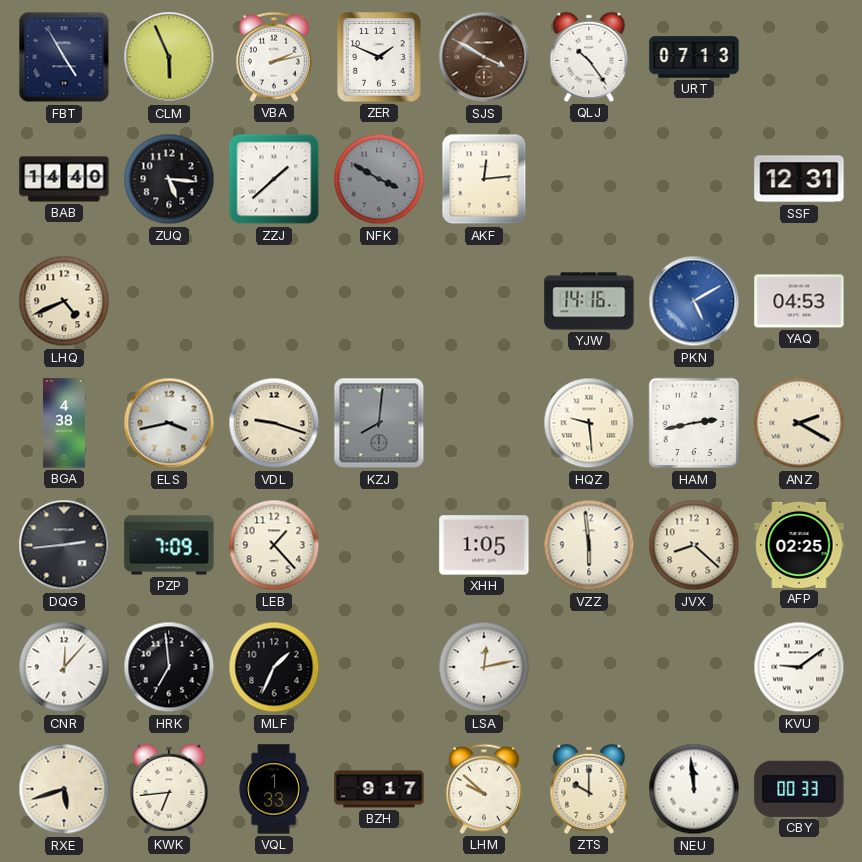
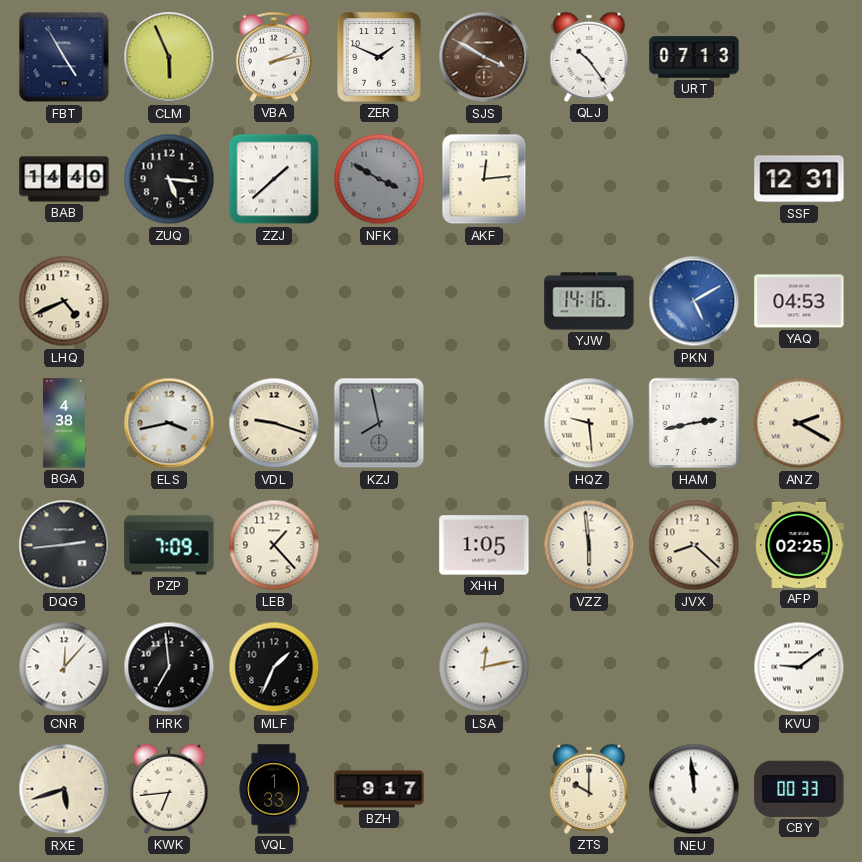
KZJ: 8:01 -> 7:58 (379, 423)
LHM: 9:52 -> none (484, 789)
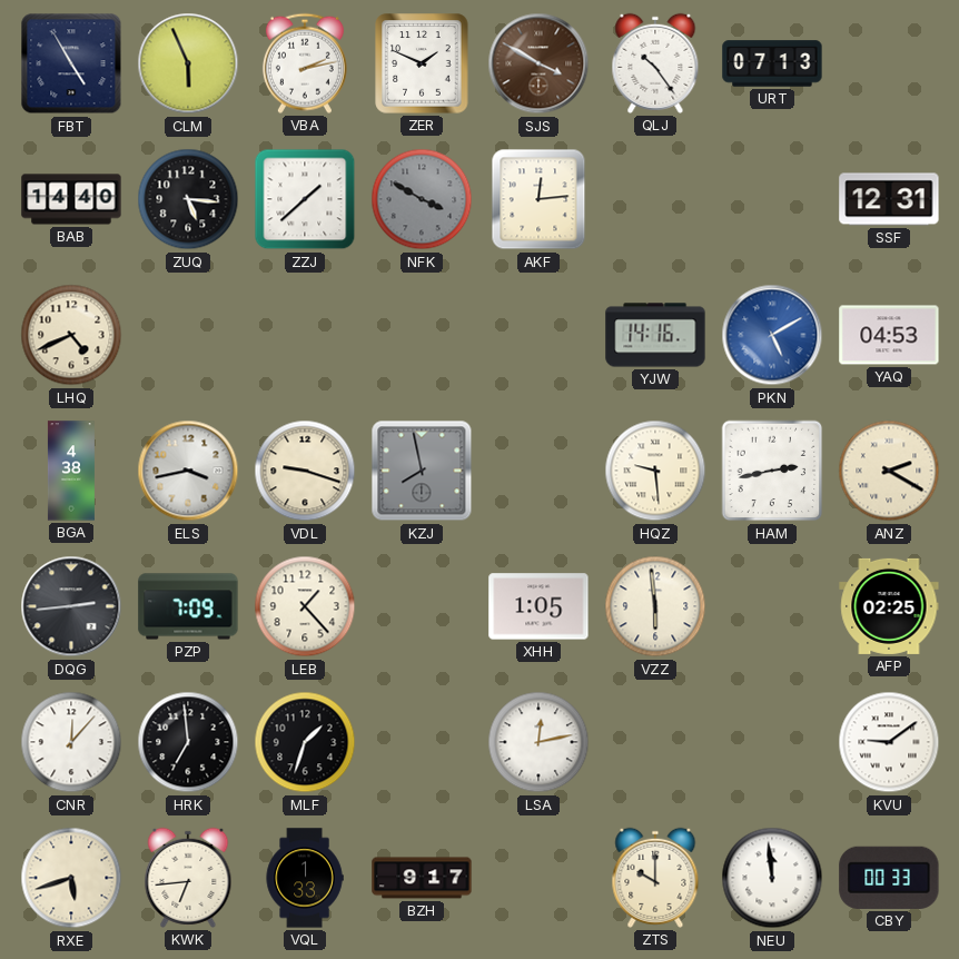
JVX: 8:22 -> none (694, 545)
MLF: 1:34 -> 1:33 (305, 742)
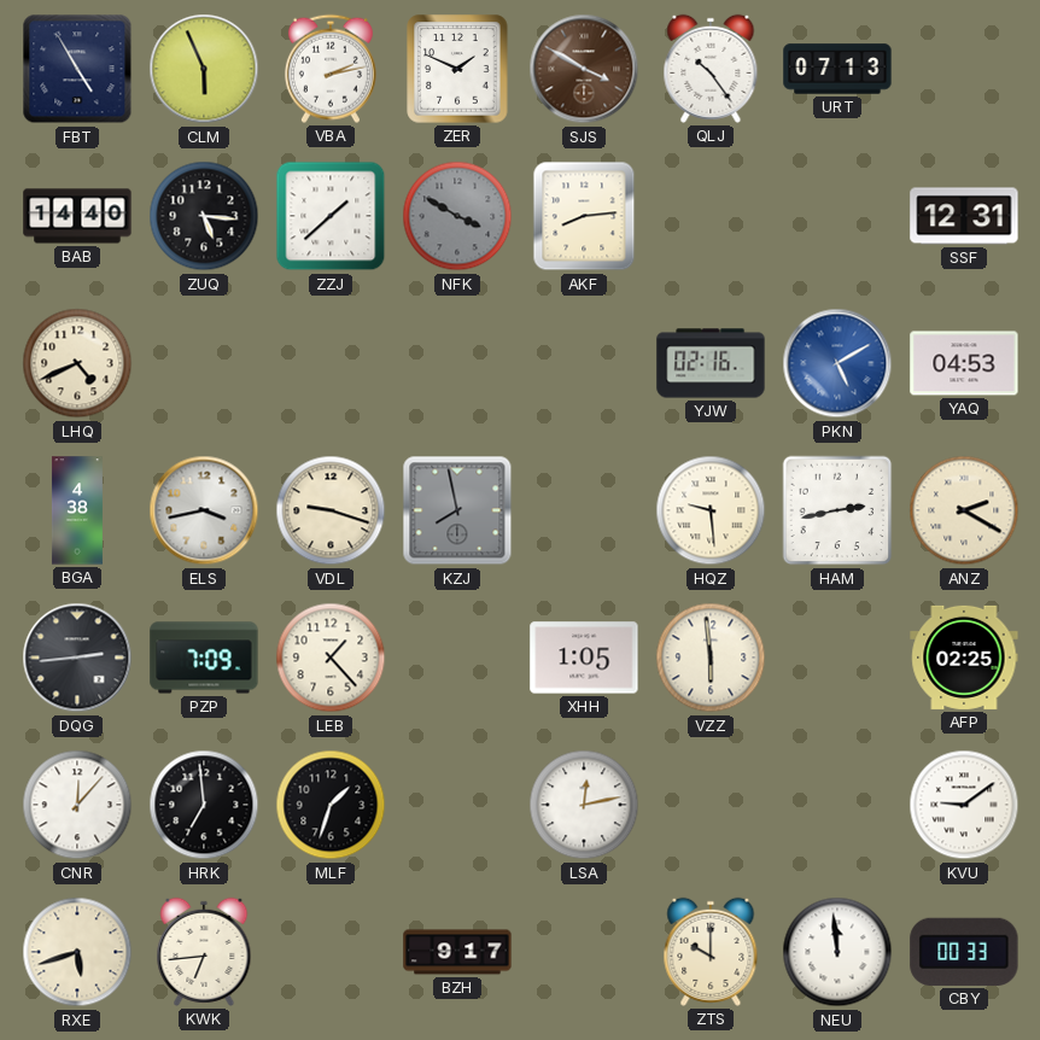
AKF: 12:14 -> 8:14 (584, 216)
YJW: 14:16 -> 02:16 (711, 363)
VQL: 1:33 -> none (305, 878)
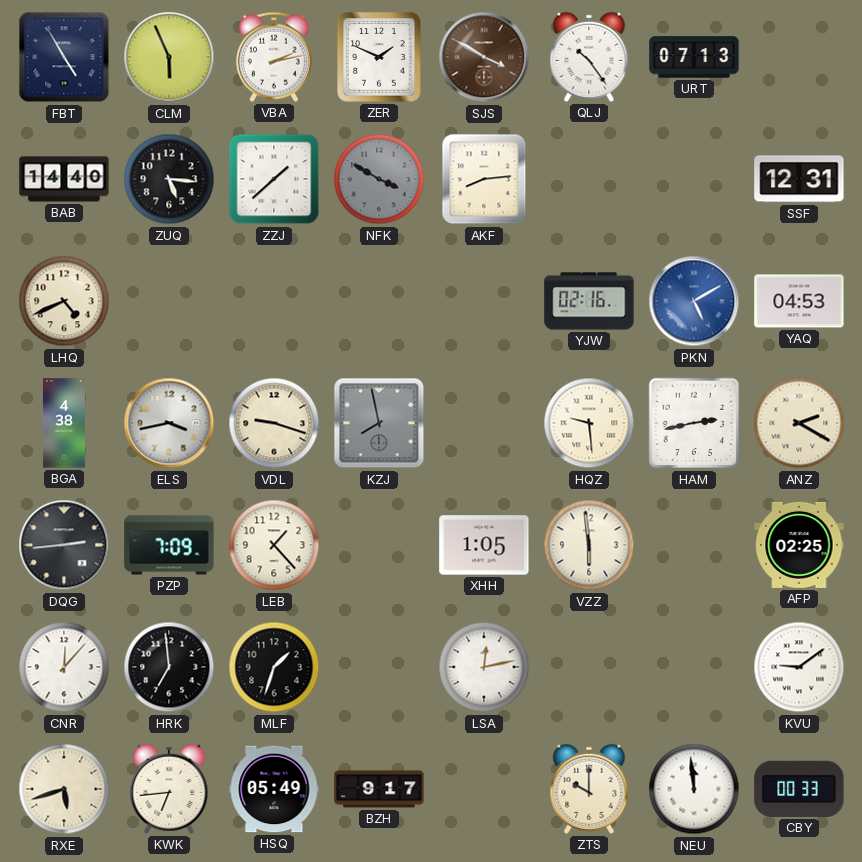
HSQ: none -> 05:49 (274, 789)
